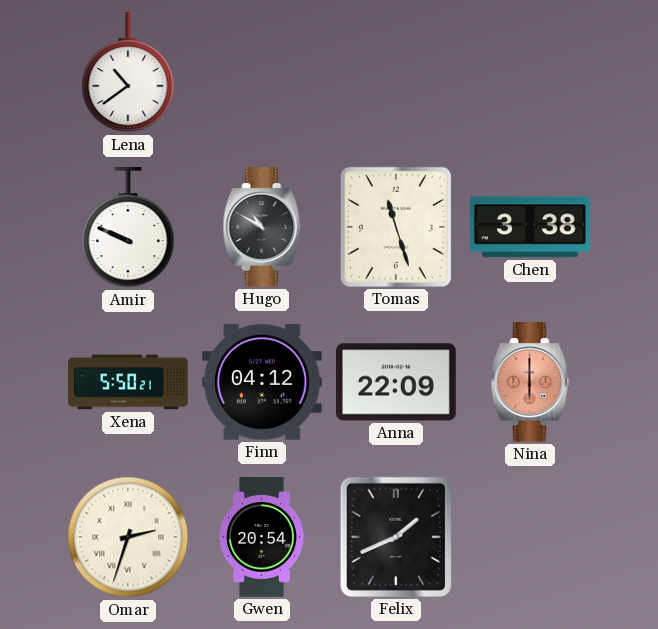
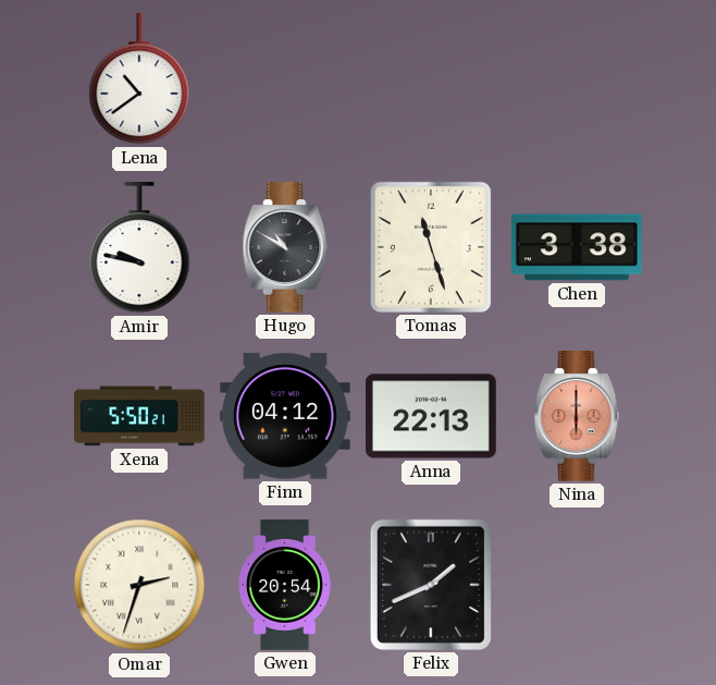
Amir: 9:49 -> 9:47 (139, 248)
Anna: 22:09 -> 22:13 (432, 416)
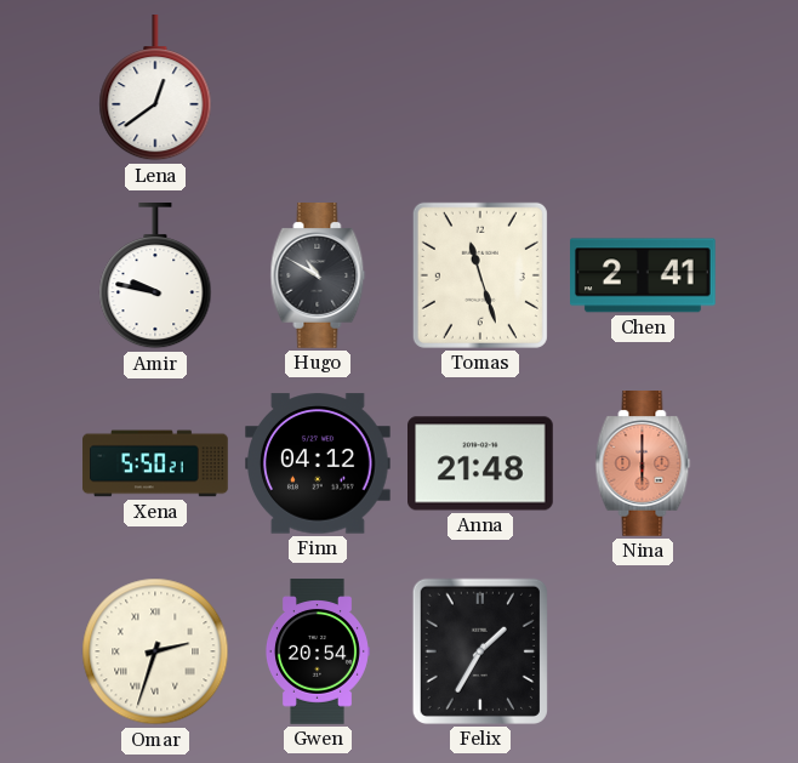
Lena: 10:39 -> 12:39 (155, 89)
Chen: 3:38 -> 2:41 (644, 275)
Anna: 22:13 -> 21:48 (481, 463)
Felix: 1:41 -> 1:35 (480, 651)
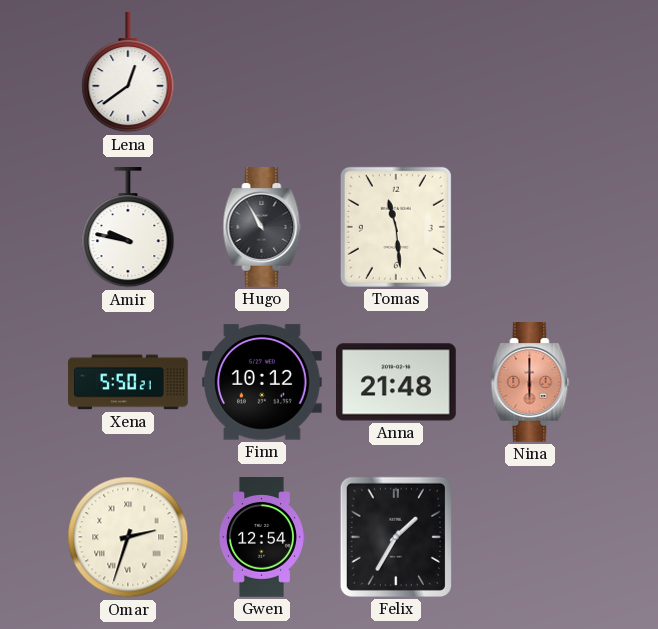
Hugo: 10:50 -> 10:55 (262, 228)
Tomas: 11:27 -> 11:29 (396, 227)
Chen: 2:41 -> none (644, 275)
Finn: 04:12 -> 10:12 (263, 382)
Gwen: 20:54 -> 12:54 (261, 537)
